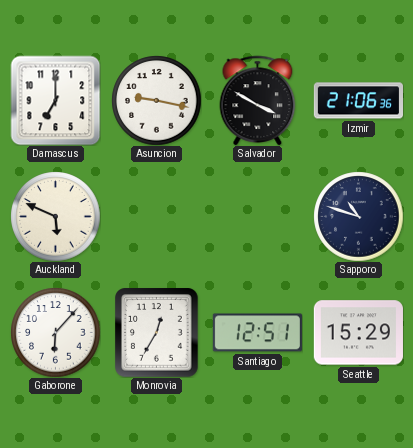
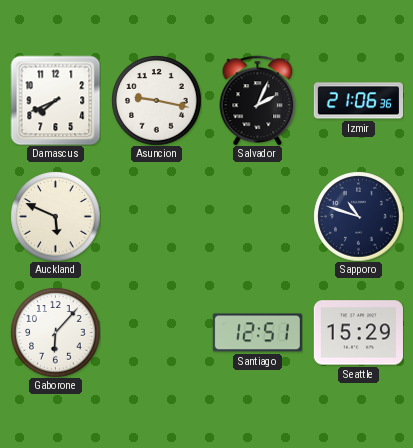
Damascus: 7:00 -> 7:41 (55, 100)
Salvador: 3:50 -> 2:04 (258, 100)
Monrovia: 12:35 -> none (157, 332)
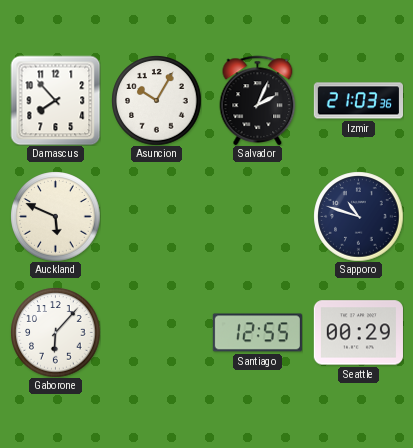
Damascus: 7:41 -> 7:53 (55, 100)
Asuncion: 9:17 -> 10:05 (156, 100)
Izmir: 21:06 -> 21:03 (358, 101)
Santiago: 12:51 -> 12:55 (257, 333)
Seattle: 15:29 -> 00:29 (358, 333)
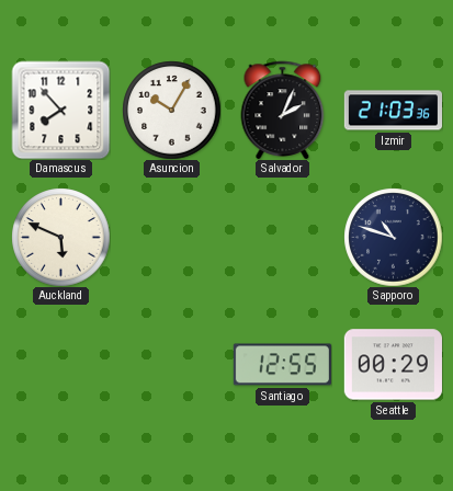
Gaborone: 6:07 -> none (55, 332)
